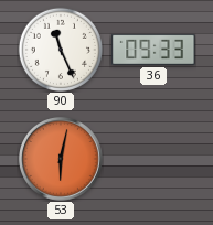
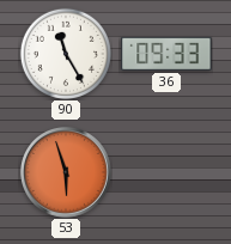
90: 11:26 -> 11:25 (66, 54)
53: 6:02 -> 5:57 (67, 173)
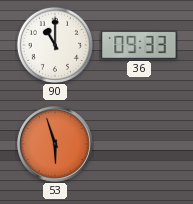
90: 11:25 -> 11:00 (55, 45)
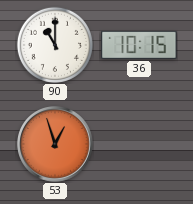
36: 09:33 -> 10:15 (139, 45)
53: 5:57 -> 12:57 (56, 145)
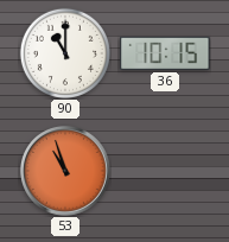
53: 12:57 -> 10:57 (66, 172)
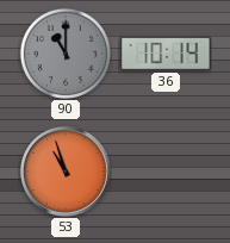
90 dial: white -> grey (66, 54)
36: 10:15 -> 10:14 (166, 54)
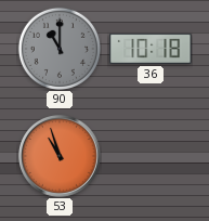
36: 10:14 -> 10:18 (151, 49)
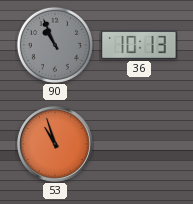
90: 11:00 -> 10:56 (55, 45)
36: 10:18 -> 10:13 (139, 45)
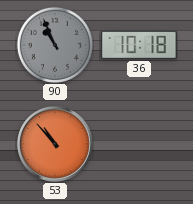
36: 10:13 -> 10:18 (139, 45)
53: 10:57 -> 10:53 (56, 145)
